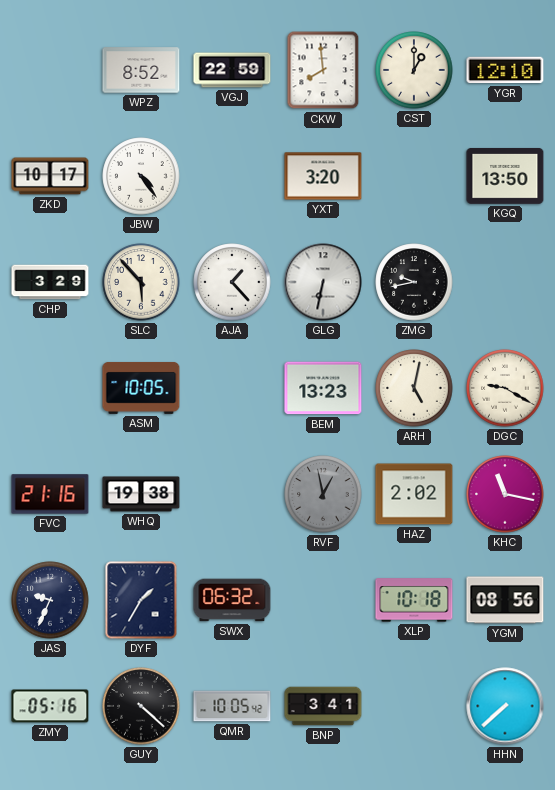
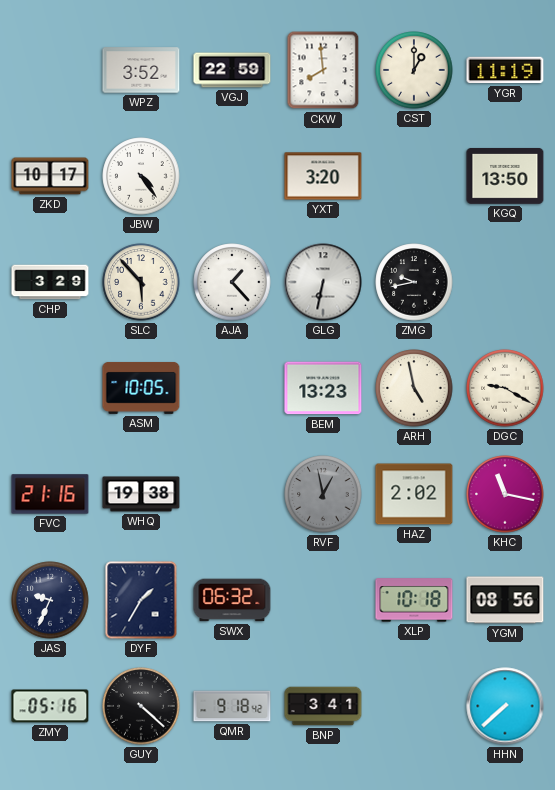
WPZ: 8:52 -> 3:52 (141, 70)
YGR: 12:10 -> 11:19 (505, 70)
ARH: 5:02 -> 4:58 (414, 388)
QMR: 10:05 -> 9:18 (232, 706)
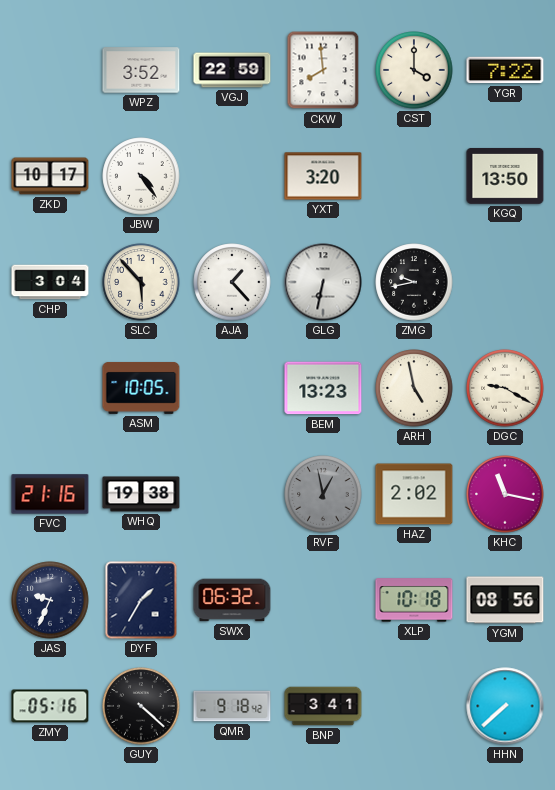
CST: 1:00 -> 4:00 (414, 70)
YGR: 11:19 -> 7:22 (505, 70)
CHP: 3:29 -> 3:04 (50, 282)
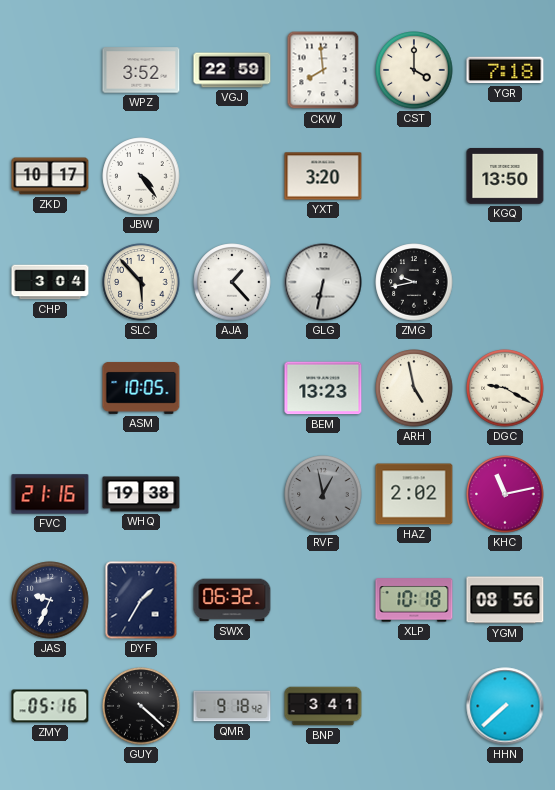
YGR: 7:22 -> 7:18 (505, 70)
KHC: 11:17 -> 11:13 (505, 494)
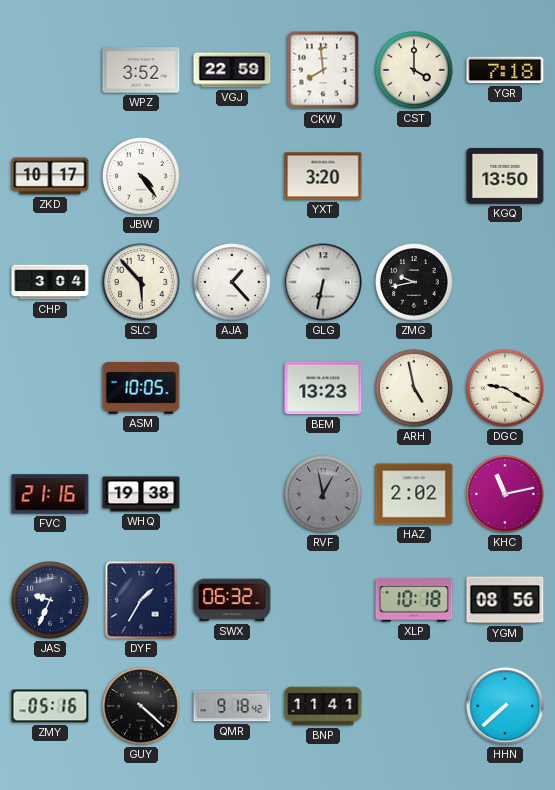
BNP: 3:41 -> 11:41 (323, 706)
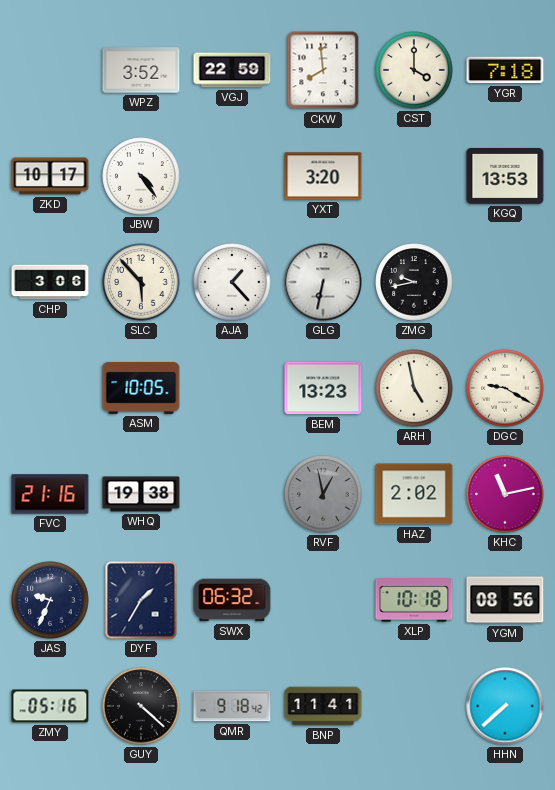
KGQ: 13:50 -> 13:53 (505, 176)
CHP: 3:04 -> 3:06 (50, 282)
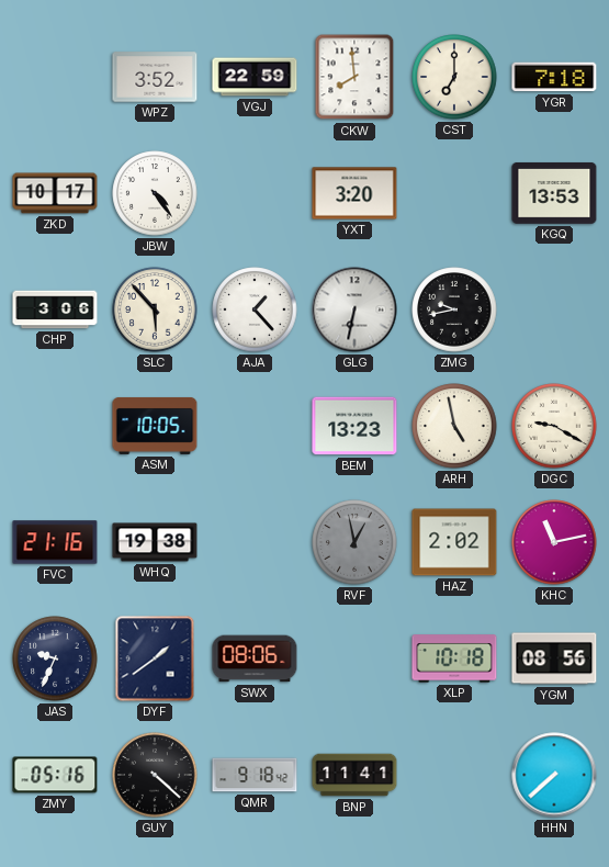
CST: 4:00 -> 7:00 (454, 77)
DYF: 1:35 -> 1:39 (155, 658)
SWX: 06:32 -> 08:06 (255, 658)
